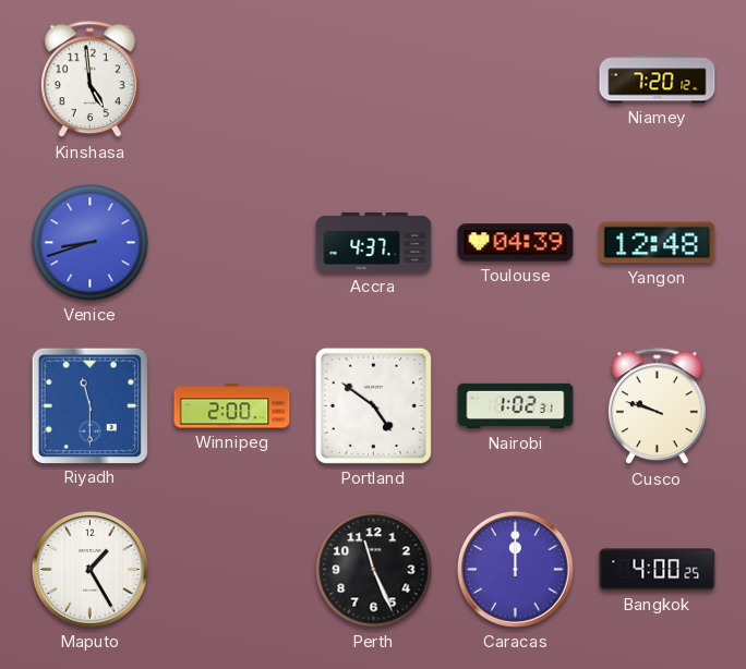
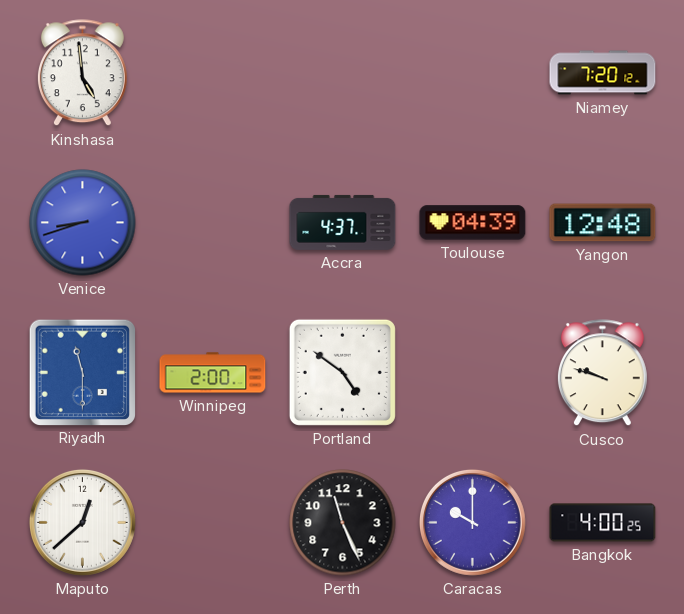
Nairobi: 1:02 -> none (516, 406)
Maputo: 1:25 -> 12:38 (82, 522)
Caracas: 12:00 -> 10:00 (472, 522)
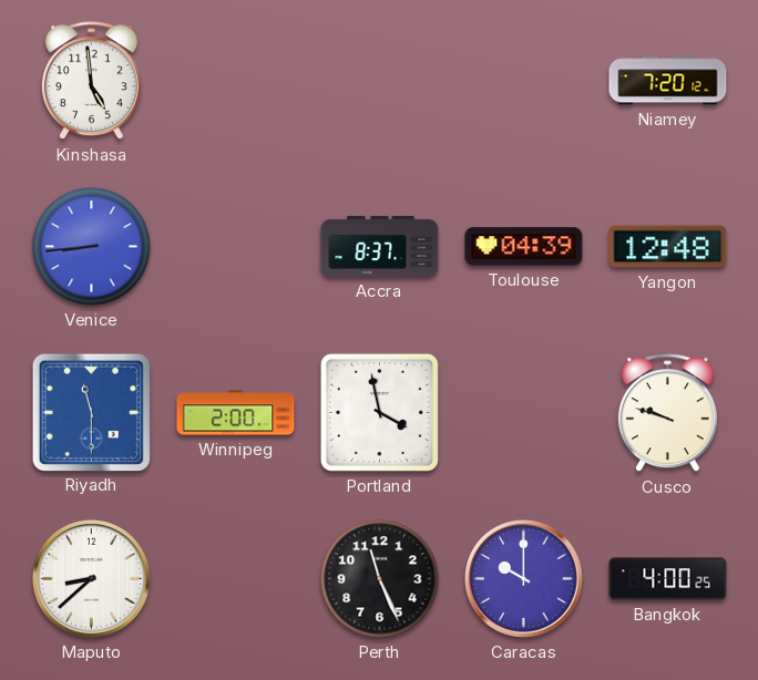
Venice: 8:42 -> 8:44 (92, 247)
Accra: 4:37 -> 8:37 (380, 246)
Portland: 4:51 -> 3:58 (379, 412)
Maputo: 12:38 -> 8:38 (91, 578)
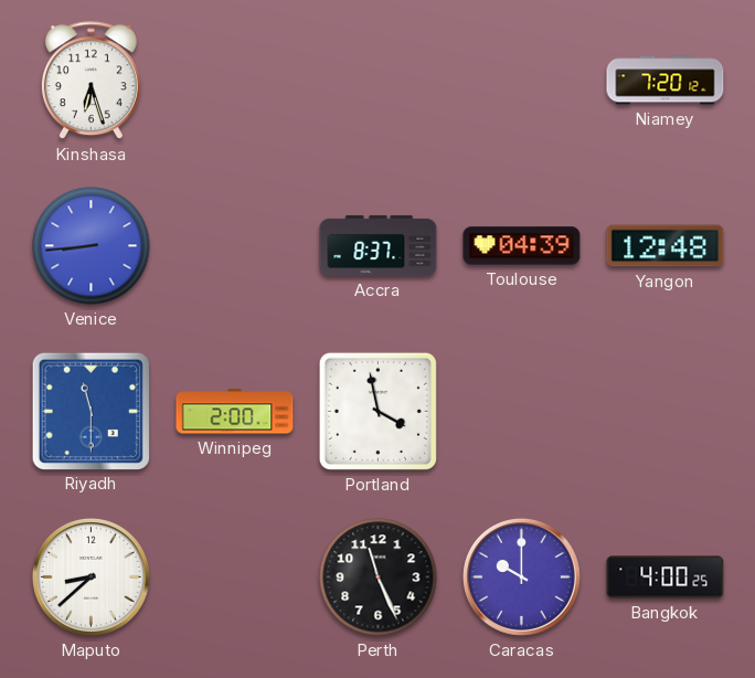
Kinshasa: 4:59 -> 6:27 (91, 81)
Cusco: 9:48 -> none (667, 413)
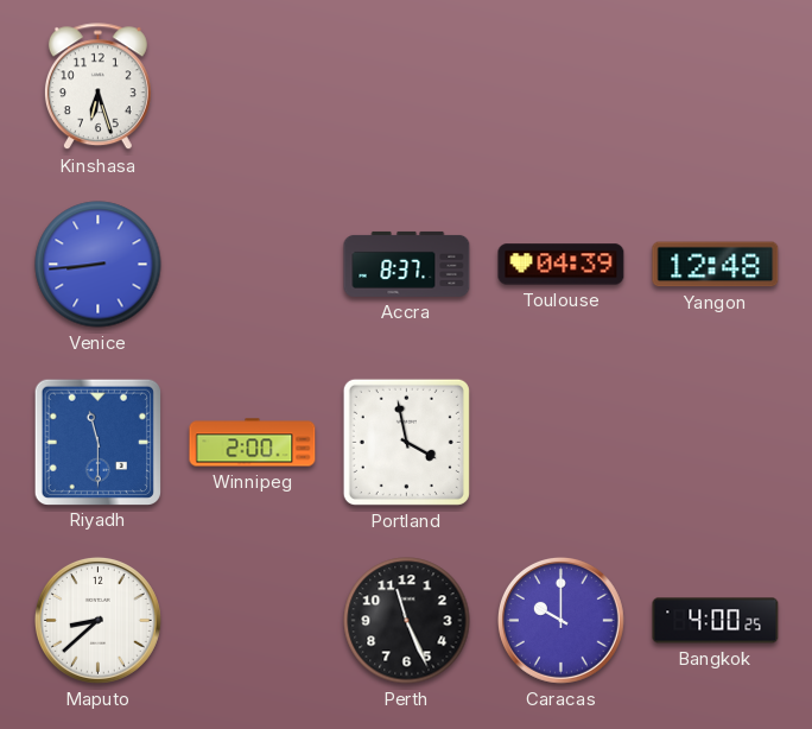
Niamey: 7:20 -> none (666, 81)
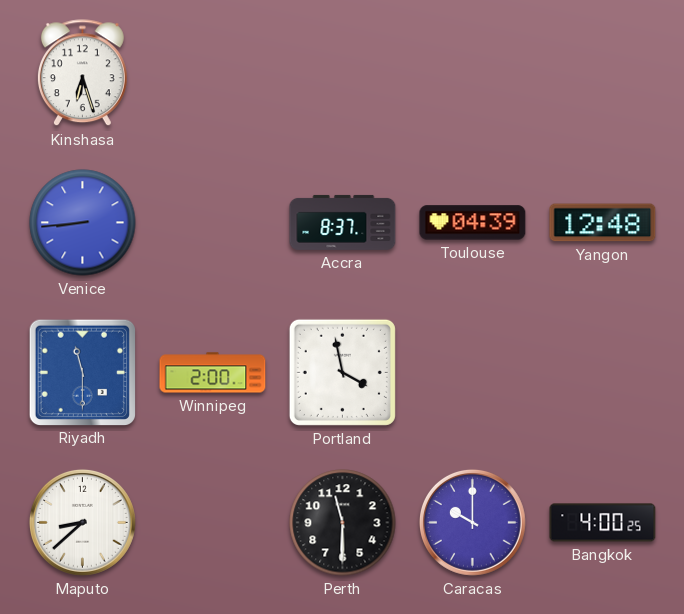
Perth: 11:26 -> 11:30 (343, 523)
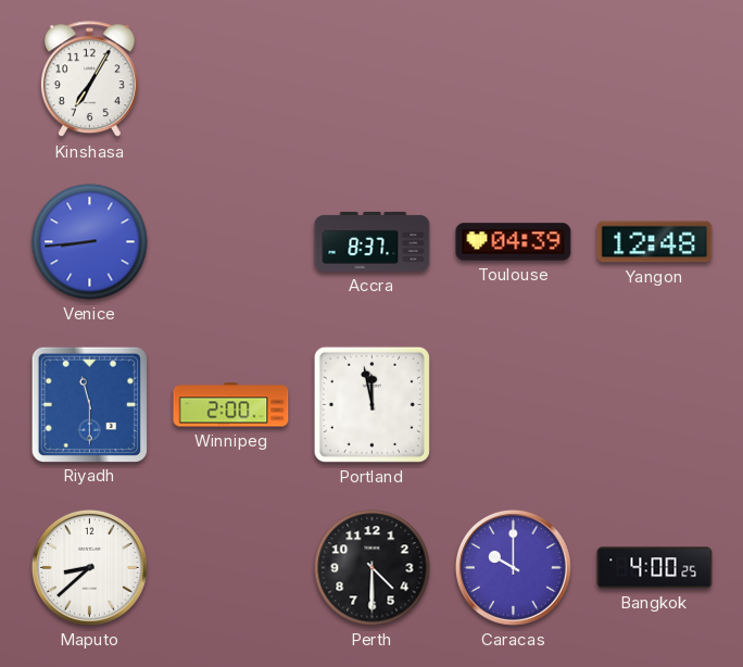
Kinshasa: 6:27 -> 7:05 (89, 79)
Portland: 3:58 -> 11:58 (371, 404)
Perth: 11:30 -> 4:30 (373, 568)
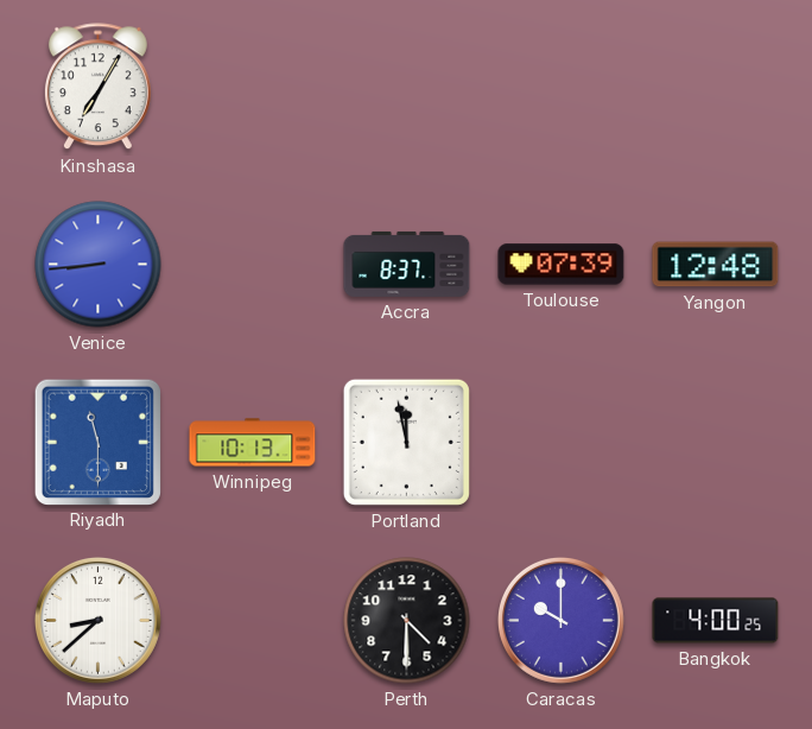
Toulouse: 04:39 -> 07:39 (562, 265)
Winnipeg: 2:00 -> 10:13 (253, 443)
